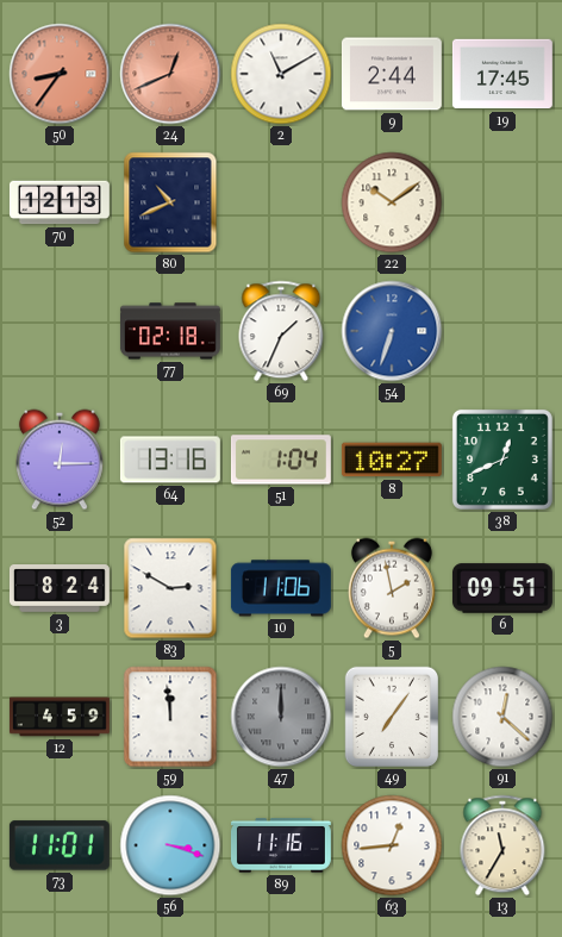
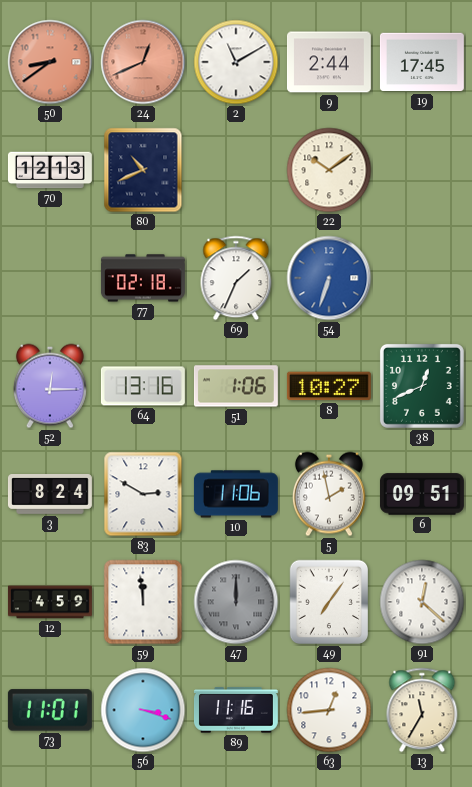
50: 8:36 -> 8:39 (50, 62)
51: 1:04 -> 1:06 (236, 386)
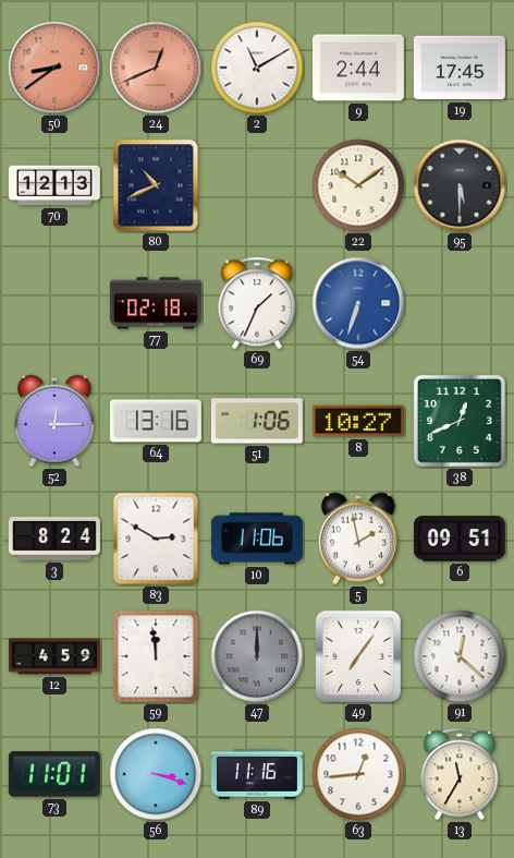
95: none -> 5:30 (460, 185)
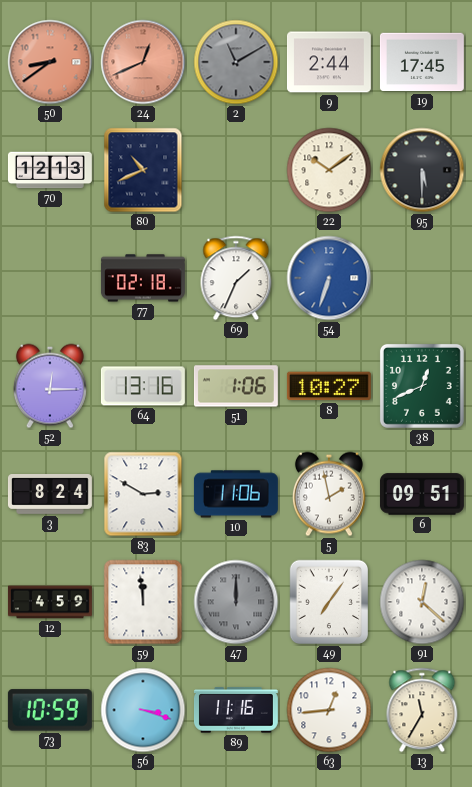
2 dial: white -> grey (236, 62)
73: 11:01 -> 10:59 (50, 710)
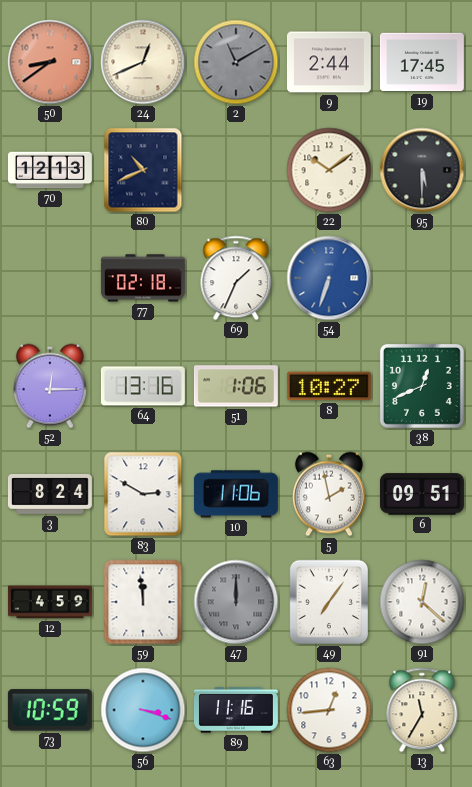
24 dial: salmon -> cream (143, 62)
